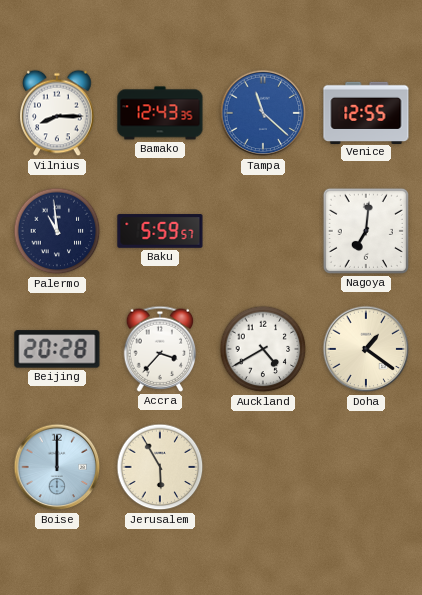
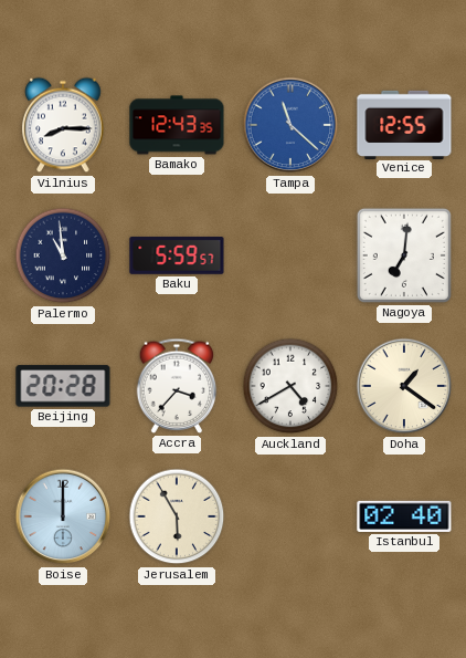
Istanbul: none -> 02:40 (404, 516)
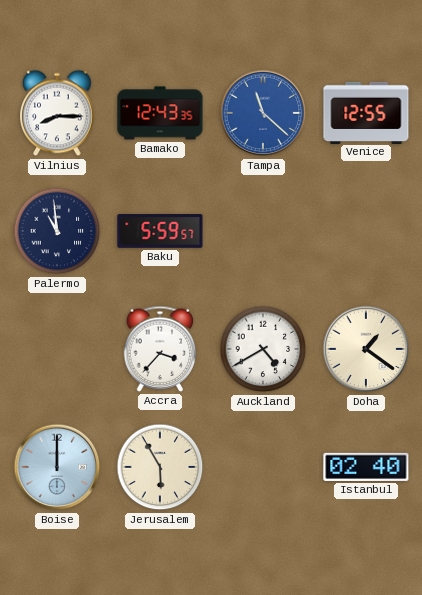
Nagoya: 7:01 -> none (404, 255)
Beijing: 20:28 -> none (63, 386)
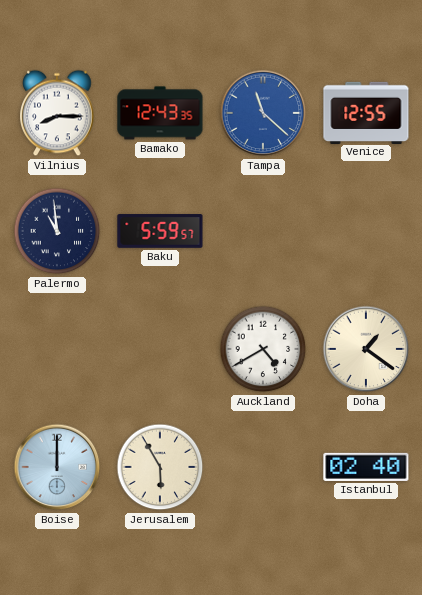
Accra: 3:37 -> none (160, 349)
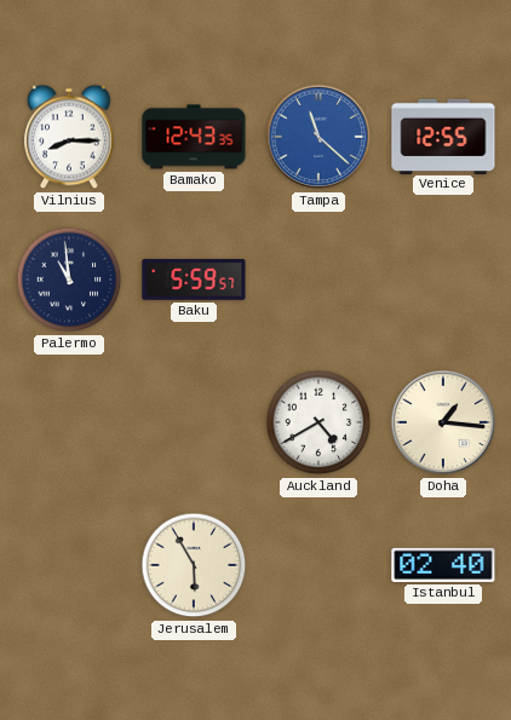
Doha: 1:21 -> 1:16 (443, 422)
Boise: 12:00 -> none (57, 467)
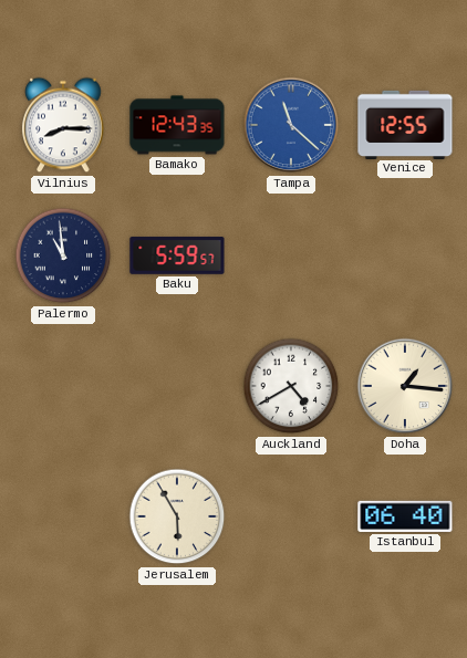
Istanbul: 02:40 -> 06:40 (405, 516)
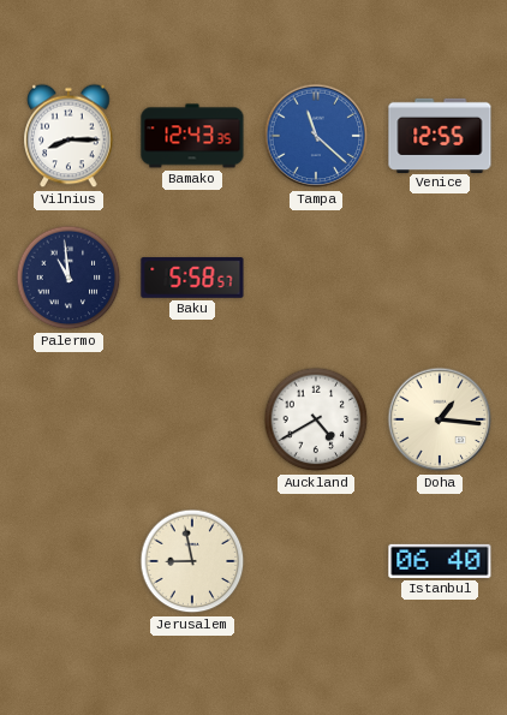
Baku: 5:59 -> 5:58 (192, 278)
Jerusalem: 5:55 -> 8:58 (192, 561)
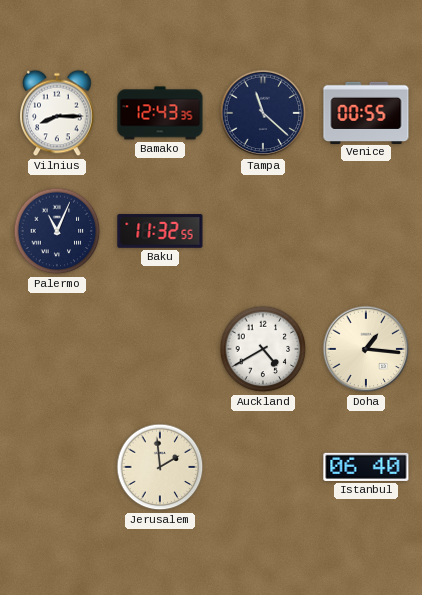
Tampa dial: blue -> navy (263, 113)
Venice: 12:55 -> 00:55 (366, 112)
Palermo: 10:59 -> 11:04 (57, 231)
Baku: 5:58 -> 11:32 (160, 231)
Jerusalem: 8:58 -> 1:59 (160, 467)
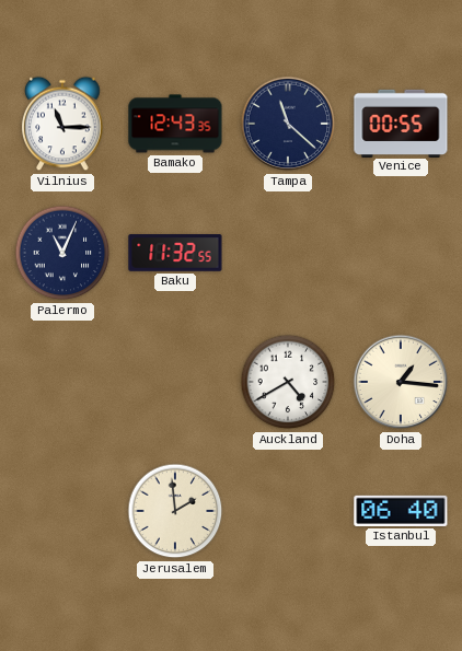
Vilnius: 8:15 -> 11:15 (62, 124)
